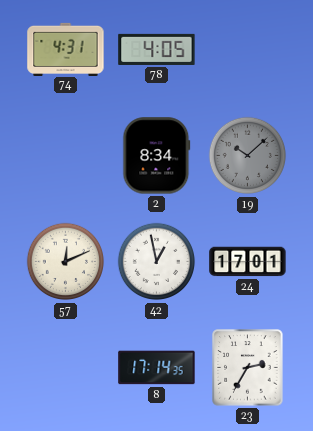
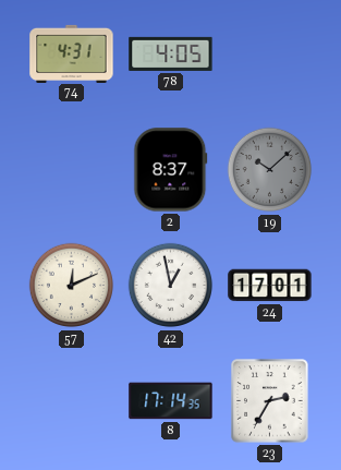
2: 8:34 -> 8:37 (171, 170)
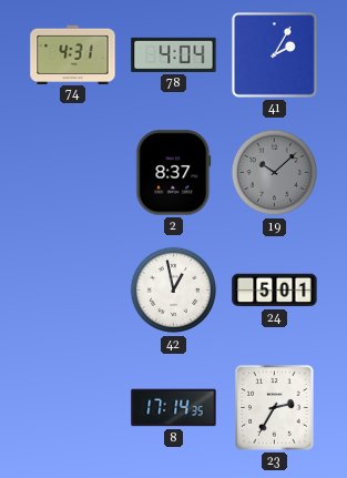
78: 4:05 -> 4:04 (174, 54)
41: none -> 2:05 (275, 55)
57: 12:11 -> none (72, 286)
24: 17:01 -> 5:01 (275, 291)
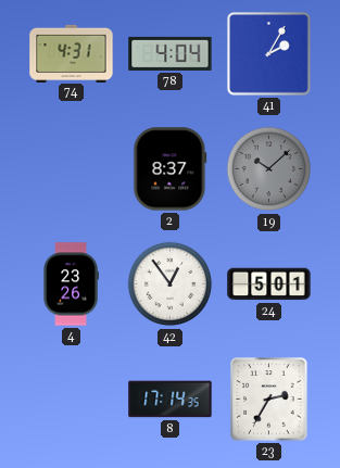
4: none -> 23:26 (71, 284)
42: 12:58 -> 12:54 (171, 284)
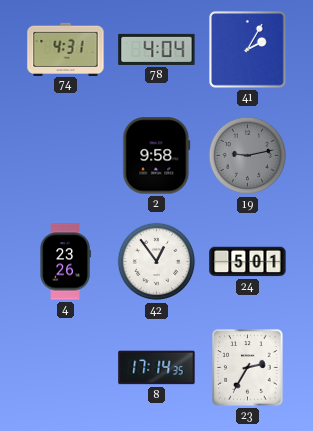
2: 8:37 -> 9:58 (157, 156)
19: 10:08 -> 9:13 (248, 156)
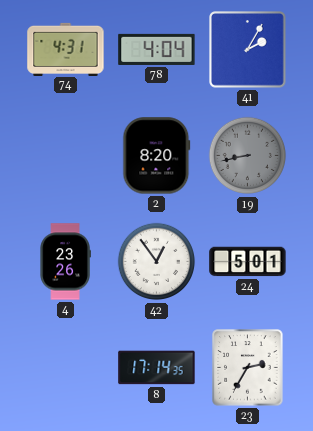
2: 9:58 -> 8:20 (157, 156)
19: 9:13 -> 8:43 (248, 156)
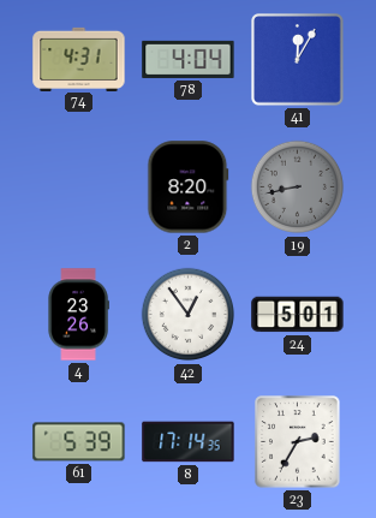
41: 2:05 -> 12:05 (298, 60)
61: none -> 5:39 (79, 442)
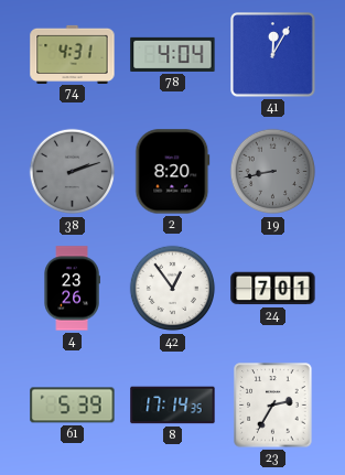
38: none -> 2:12 (73, 172)
24: 5:01 -> 7:01 (273, 289)
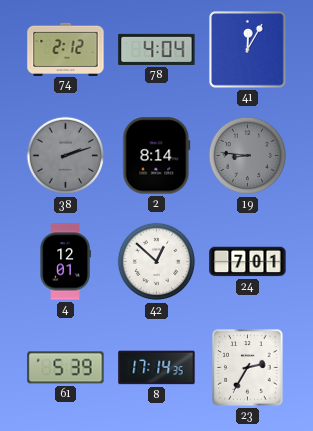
74: 4:31 -> 2:12 (66, 49)
2: 8:20 -> 8:14 (157, 156)
19: 8:43 -> 8:46 (248, 156)
4: 23:26 -> 12:01 (65, 262)
42: 12:54 -> 12:52 (157, 262)
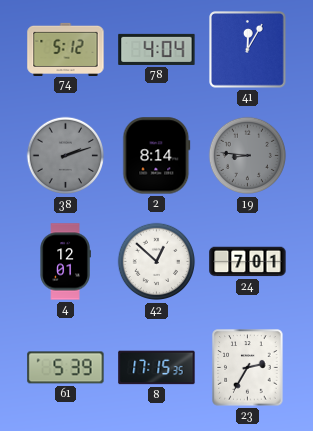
74: 2:12 -> 5:12 (66, 49)
8: 17:14 -> 17:15 (157, 368)
